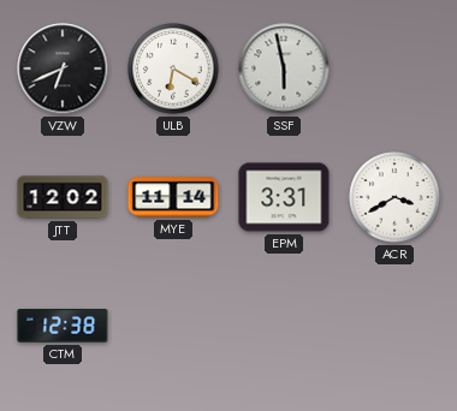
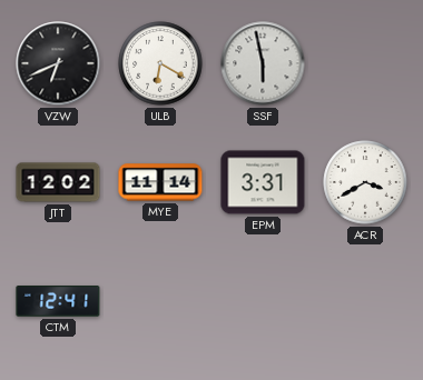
CTM: 12:38 -> 12:41 (58, 302)
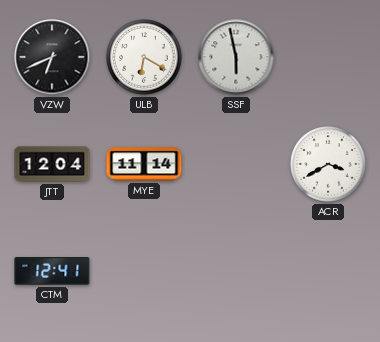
JTT: 12:02 -> 12:04 (52, 164)
EPM: 3:31 -> none (263, 182)
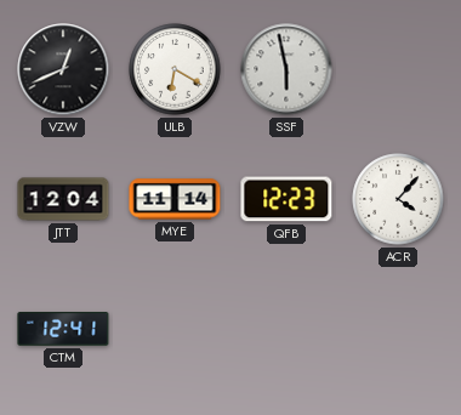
VZW: 6:41 -> 12:41 (63, 69)
QFB: none -> 12:23 (286, 199)
ACR: 3:40 -> 4:07 (398, 199)
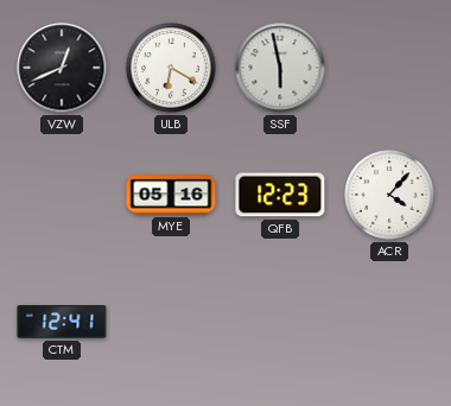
JTT: 12:04 -> none (63, 199)
MYE: 11:14 -> 05:16 (171, 195)
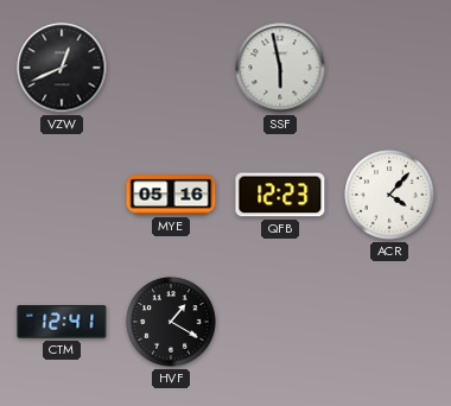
ULB: 6:20 -> none (171, 68)
HVF: none -> 1:20 (171, 322)
